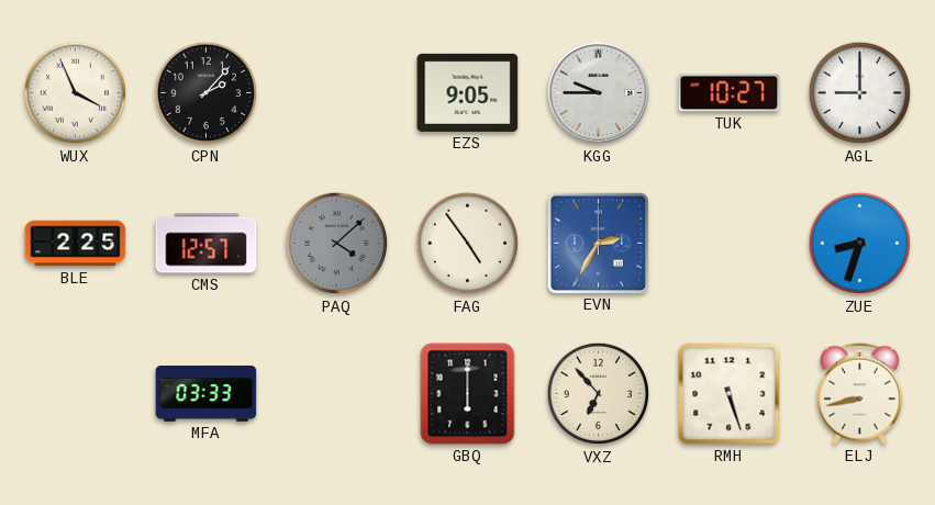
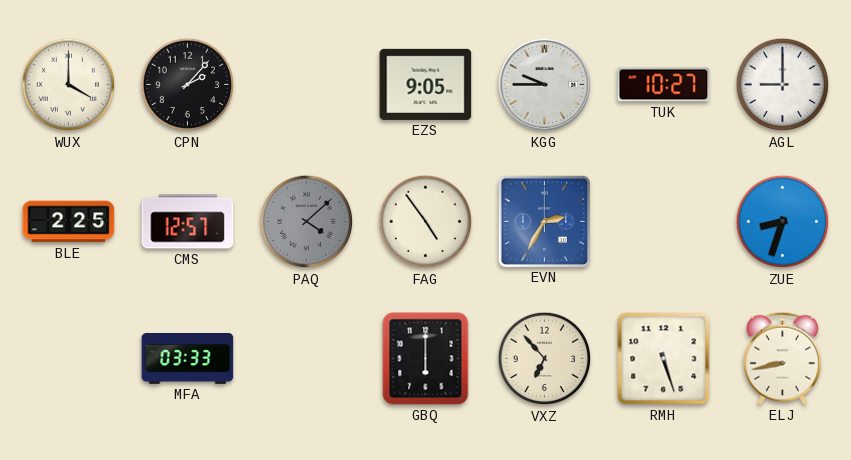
WUX: 3:56 -> 4:00 (69, 85)
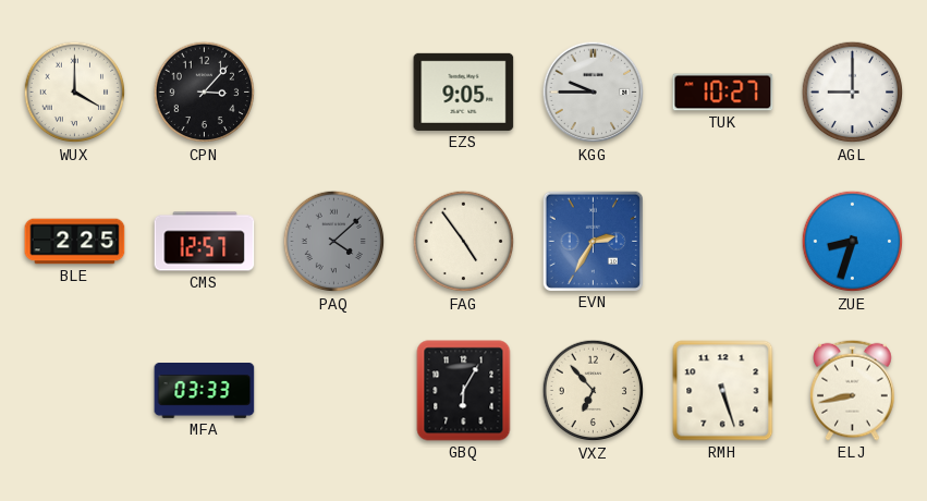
CPN: 2:07 -> 3:07 (205, 93)
GBQ: 6:00 -> 6:05 (464, 391)
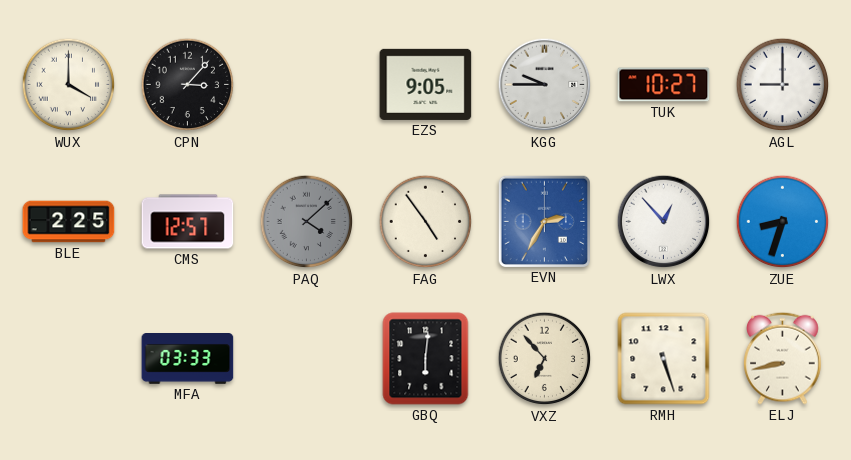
LWX: none -> 12:53 (664, 222)
GBQ: 6:05 -> 6:01 (426, 359)
